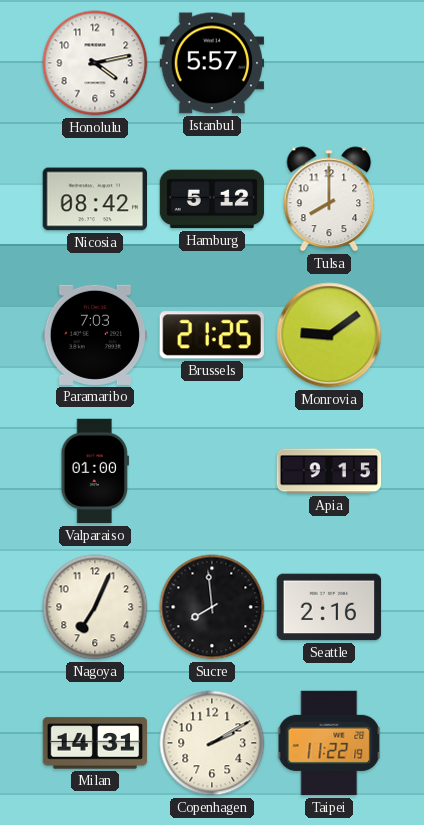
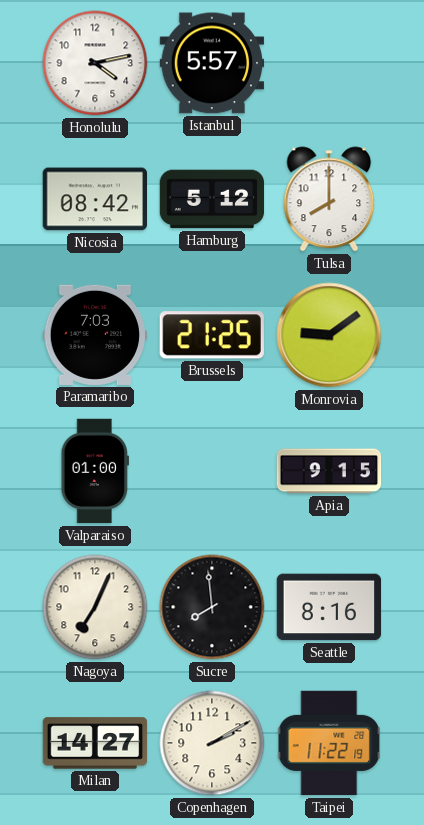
Seattle: 2:16 -> 8:16 (329, 607)
Milan: 14:31 -> 14:27 (95, 743)
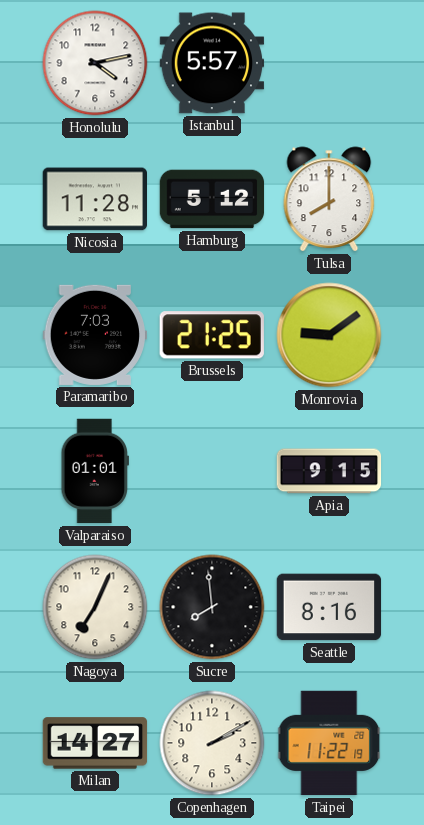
Nicosia: 08:42 -> 11:28 (94, 199)
Valparaiso: 01:00 -> 01:01 (94, 471)
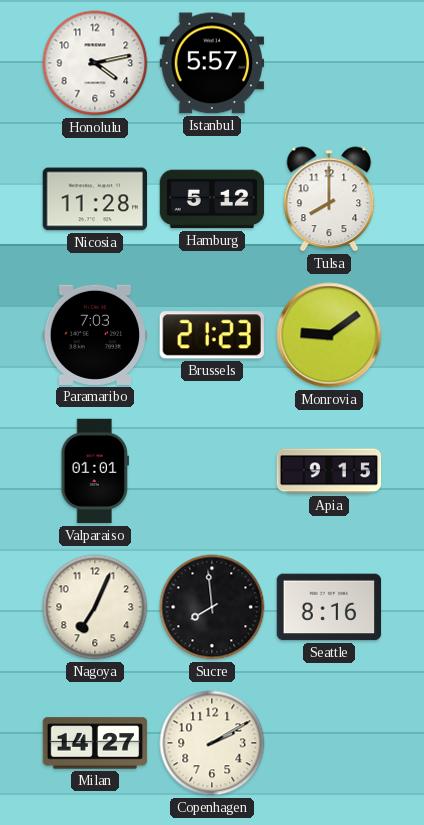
Brussels: 21:25 -> 21:23 (212, 335)
Taipei: 11:22 -> none (329, 743)
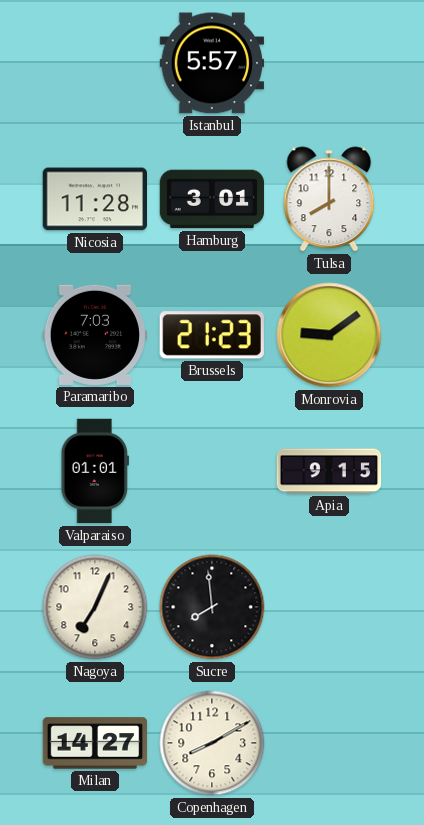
Honolulu: 4:13 -> none (95, 63)
Hamburg: 5:12 -> 3:01 (212, 199)
Seattle: 8:16 -> none (329, 607)
Copenhagen: 2:10 -> 8:10 (212, 743)
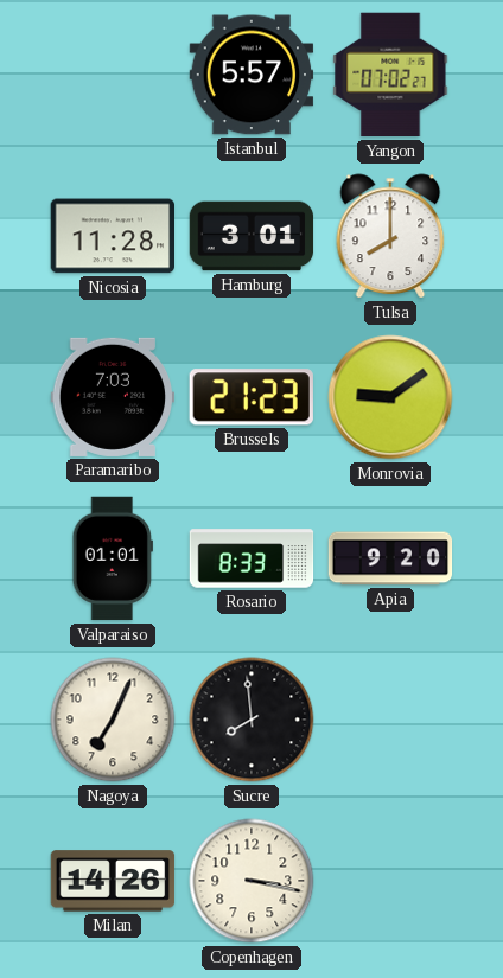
Yangon: none -> 07:02 (390, 75)
Rosario: none -> 8:33 (251, 558)
Apia: 9:15 -> 9:20 (390, 558)
Milan: 14:27 -> 14:26 (113, 881)
Copenhagen: 8:10 -> 3:17 (251, 881)
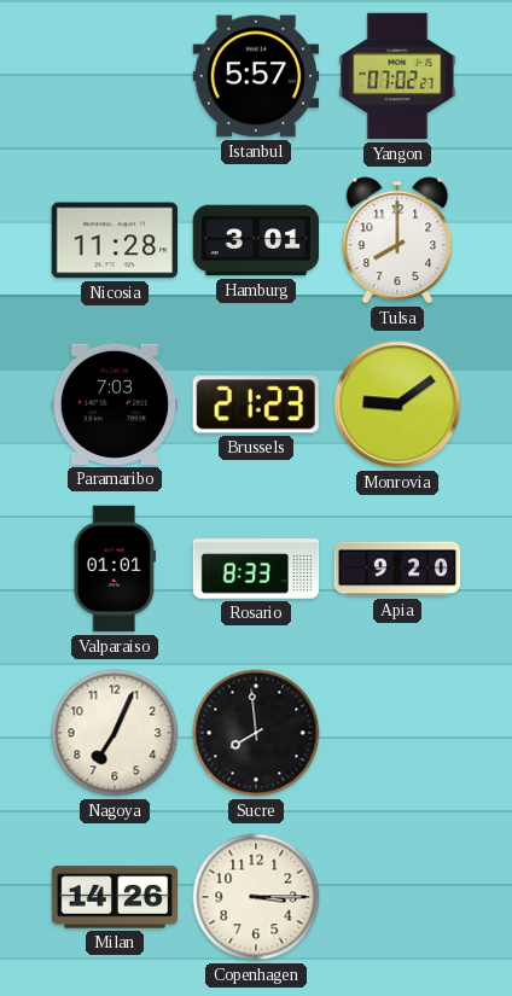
Copenhagen: 3:17 -> 3:15 (256, 897)
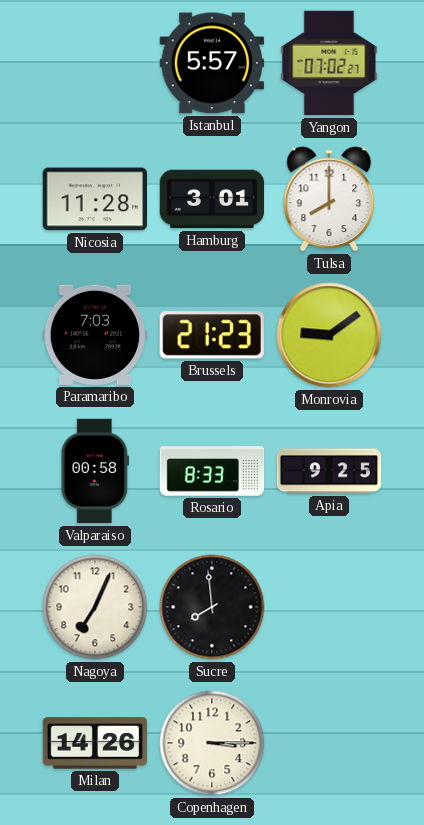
Valparaiso: 01:01 -> 00:58 (94, 471)
Apia: 9:20 -> 9:25 (329, 471)
